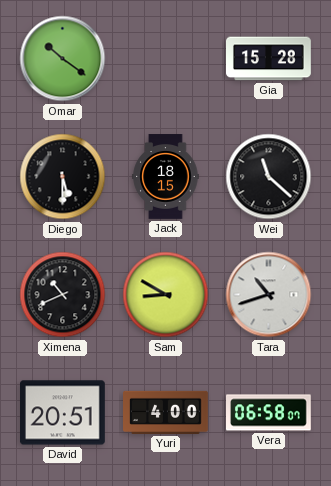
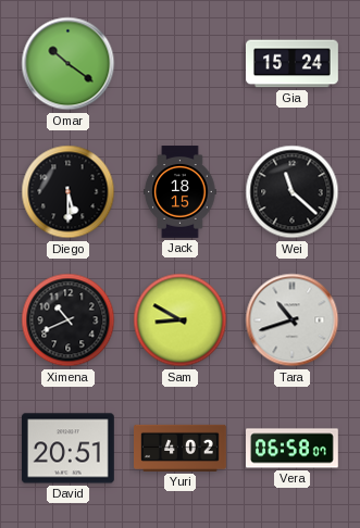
Gia: 15:28 -> 15:24 (293, 64)
Yuri: 4:00 -> 4:02 (181, 448)
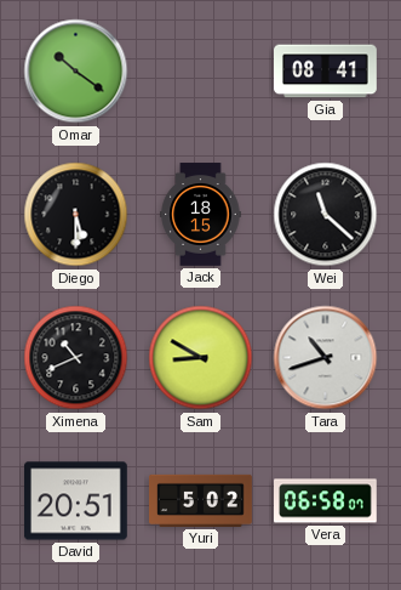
Gia: 15:24 -> 08:41 (326, 72)
Yuri: 4:02 -> 5:02 (201, 500)
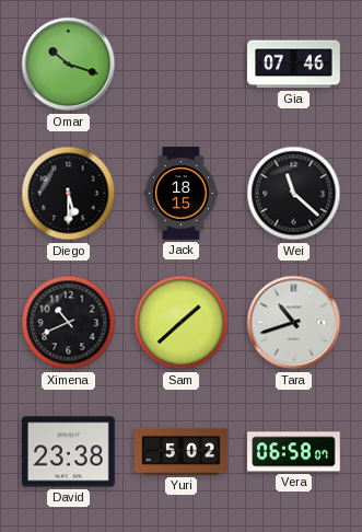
Omar: 10:21 -> 10:18 (69, 65)
Gia: 08:41 -> 07:46 (294, 65)
Sam: 8:50 -> 1:38 (182, 323)
David: 20:51 -> 23:38 (69, 452)
